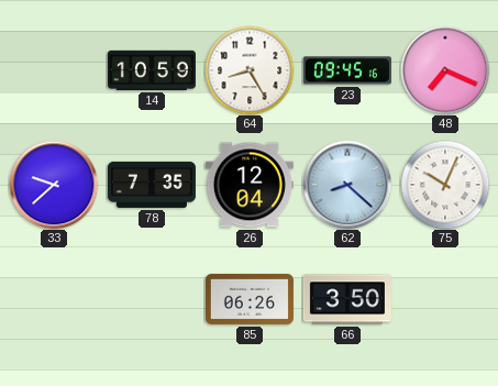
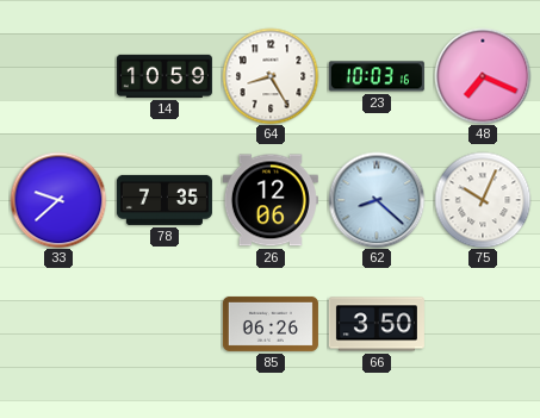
23: 09:45 -> 10:03 (377, 76)
26: 12:04 -> 12:06 (271, 200)
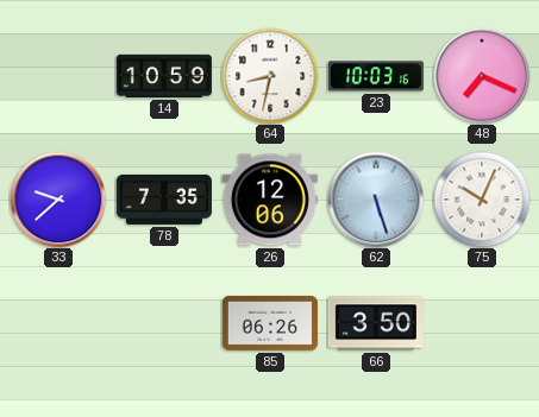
64: 8:25 -> 8:32 (270, 76)
62: 8:22 -> 5:27 (376, 200)
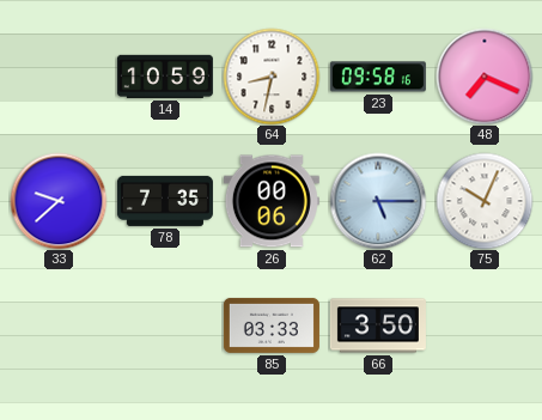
23: 10:03 -> 09:58 (378, 77)
26: 12:06 -> 00:06 (272, 201)
62: 5:27 -> 5:15 (378, 201)
85: 06:26 -> 03:33 (272, 325)
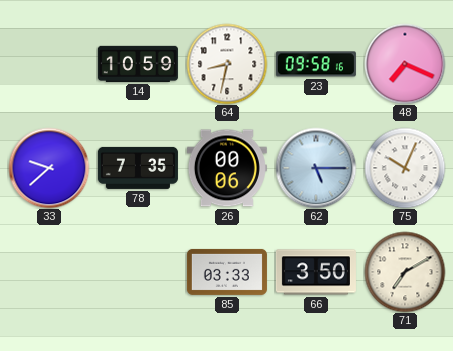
71: none -> 7:10 (405, 272)
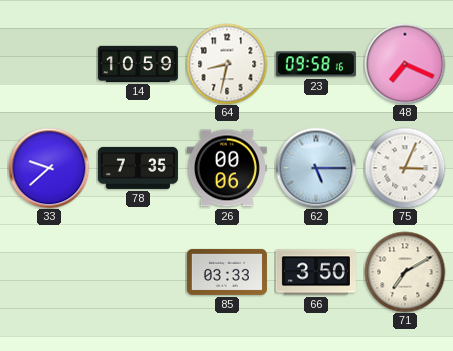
75: 10:04 -> 3:04 (405, 168)
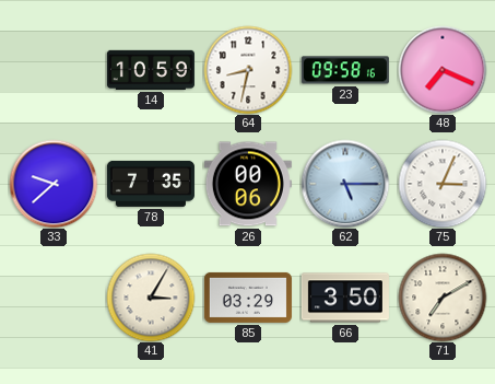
41: none -> 3:05 (151, 298)
85: 03:33 -> 03:29 (248, 298)
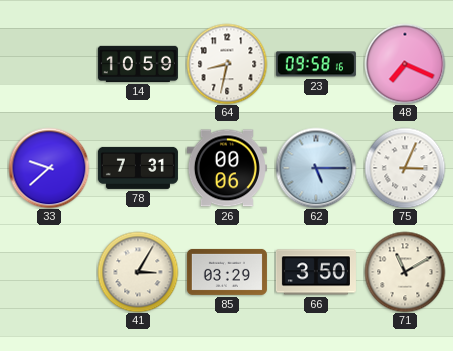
78: 7:35 -> 7:31 (138, 168)
71: 7:10 -> 11:10 (405, 272)
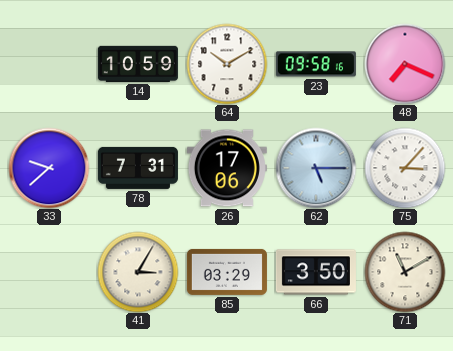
64: 8:32 -> 10:10 (227, 64)
26: 00:06 -> 17:06 (227, 168)
75: 3:04 -> 3:07 (405, 168)
